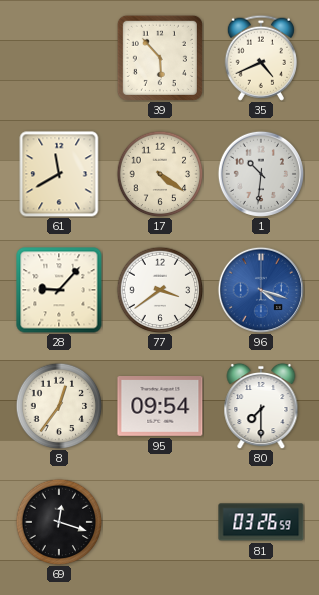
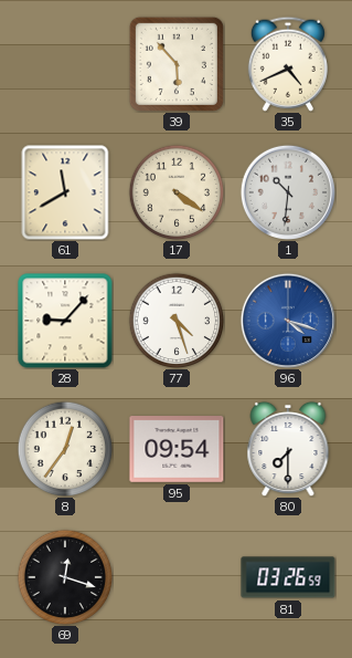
77: 3:39 -> 4:27 (177, 321)
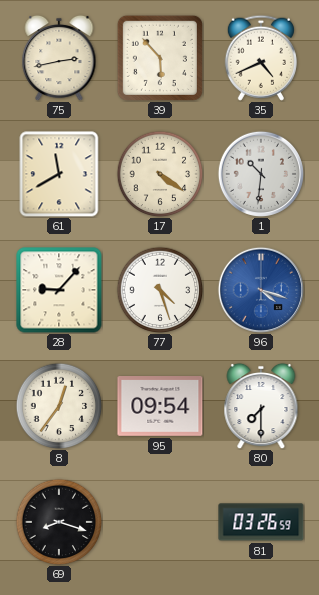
75: none -> 2:43 (59, 58)
69: 12:18 -> 8:18 (59, 522)
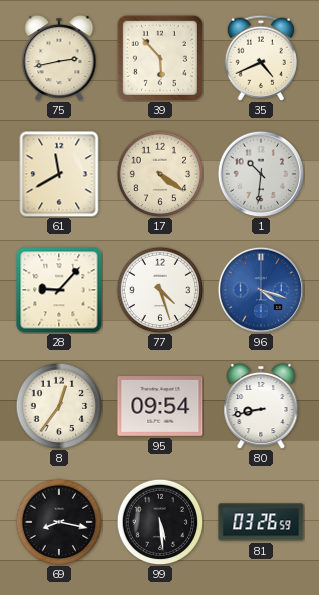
80: 7:30 -> 8:43 (261, 406)
69: 8:18 -> 8:17 (59, 522)
99: none -> 5:29 (160, 522)
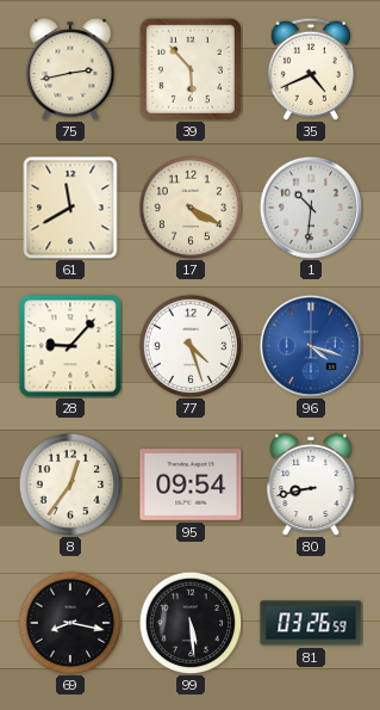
17: 4:21 -> 4:20 (191, 208)
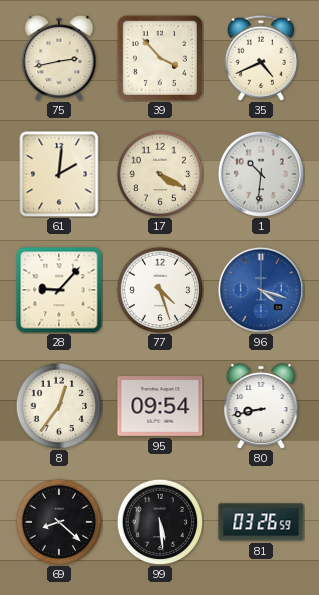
39: 5:53 -> 3:53 (160, 58)
61: 11:40 -> 2:01 (59, 174)
69: 8:17 -> 8:22 (59, 522)
